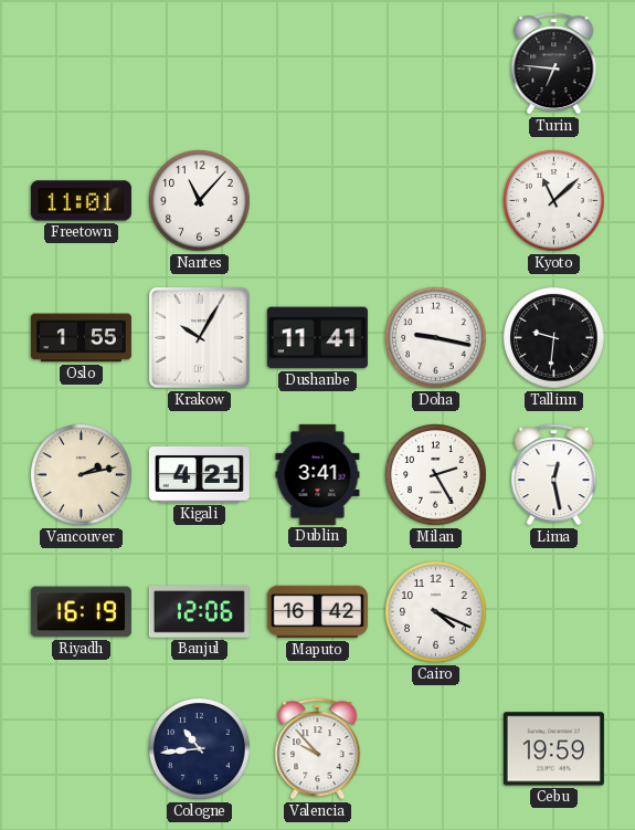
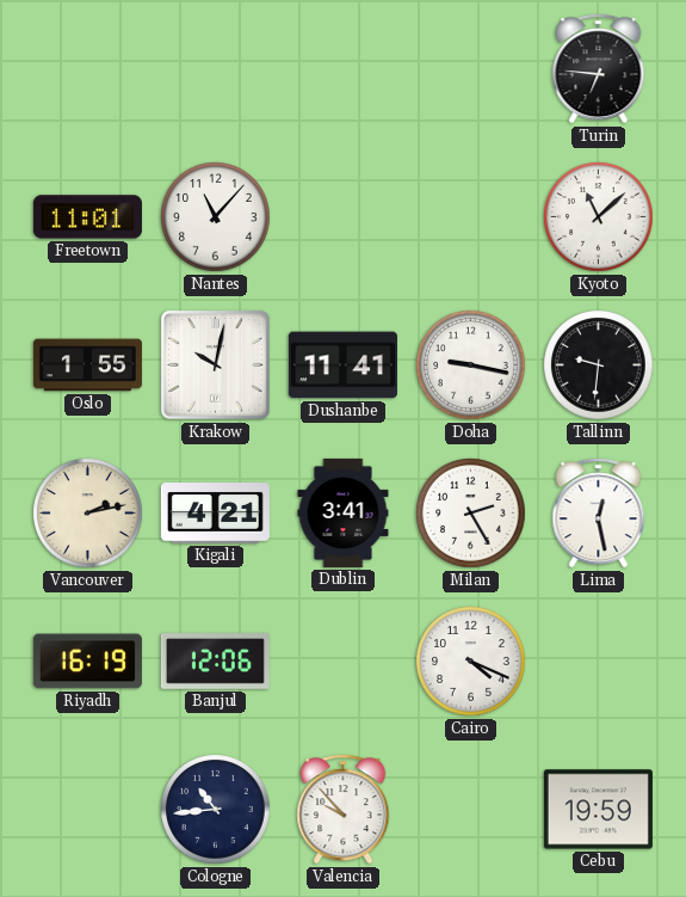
Krakow: 10:05 -> 10:02 (216, 365)
Maputo: 16:42 -> none (317, 612)
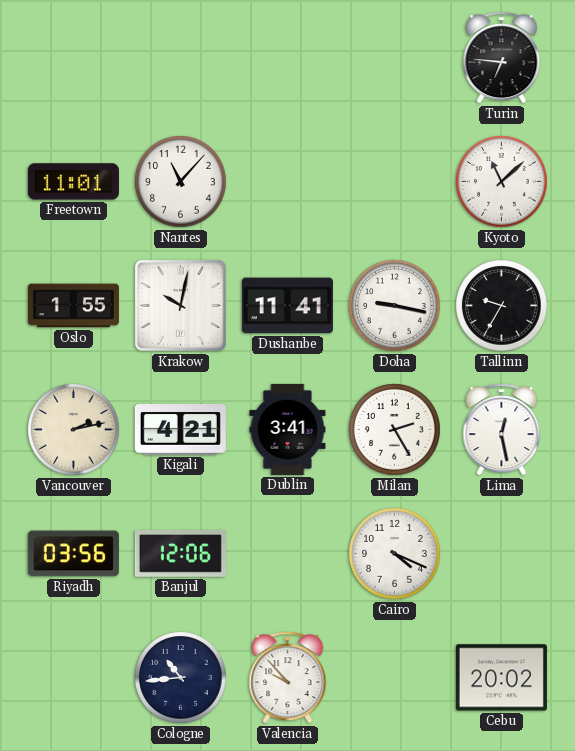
Tallinn: 9:31 -> 9:35 (502, 306)
Riyadh: 16:19 -> 03:56 (73, 554)
Cebu: 19:59 -> 20:02 (501, 678)
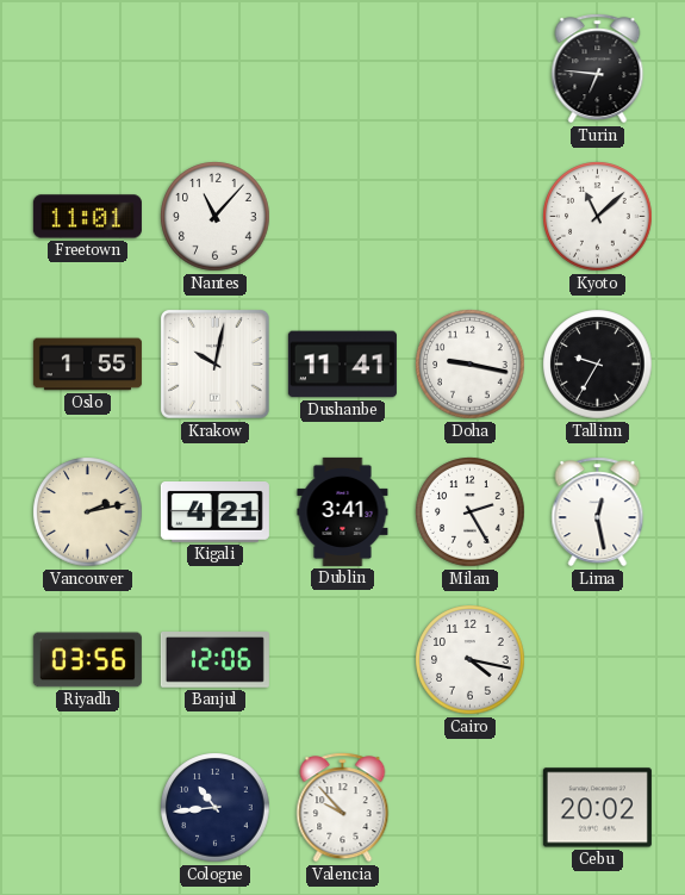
Cairo: 4:19 -> 4:17 (471, 660)
